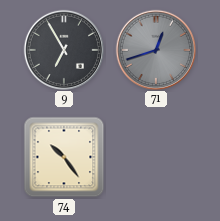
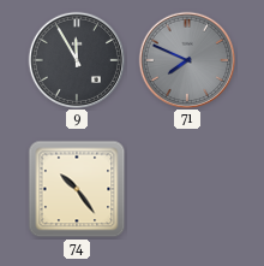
9: 6:55 -> 11:55 (76, 59)
71: 12:42 -> 7:49 (186, 59)
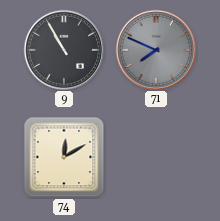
9: 11:55 -> 10:55 (63, 49)
74: 10:24 -> 12:10 (64, 157)
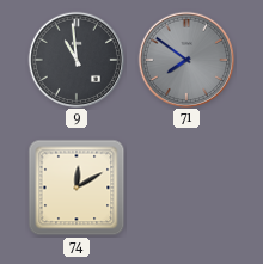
9: 10:55 -> 10:59 (75, 59)
71: 7:49 -> 7:51 (185, 59)
